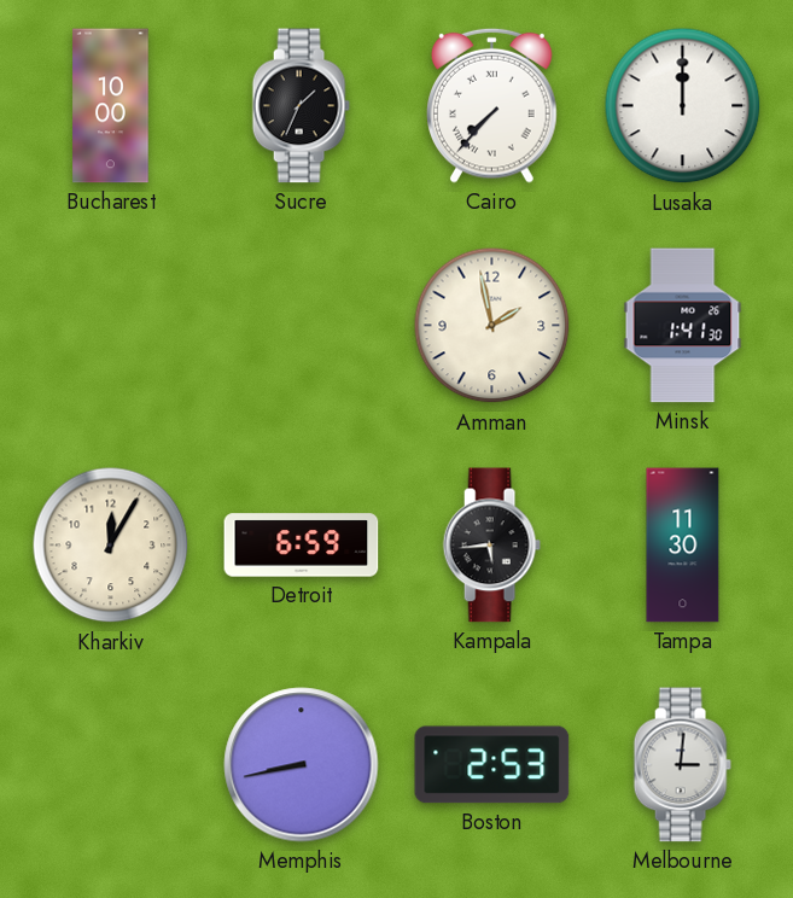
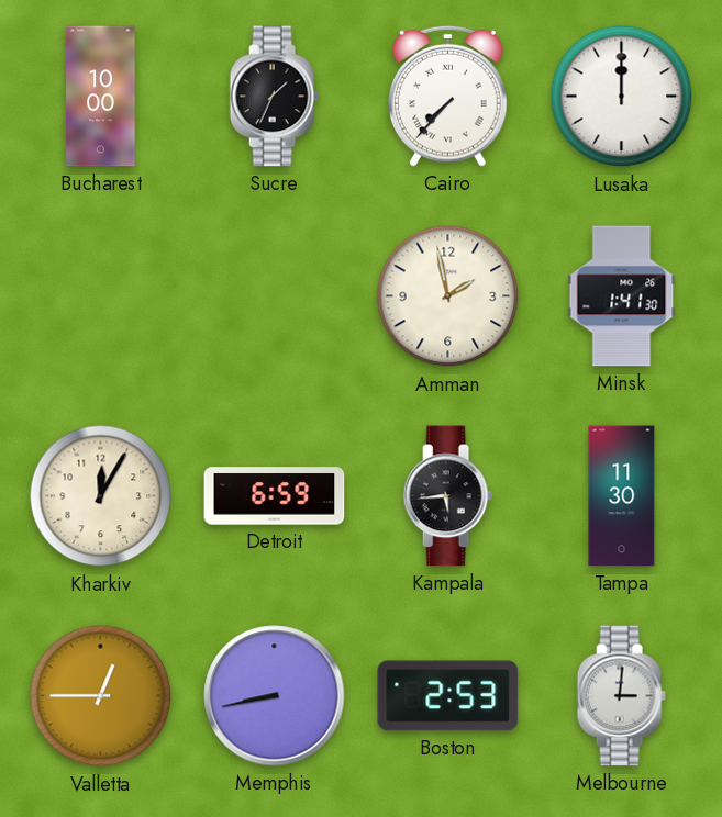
Valletta: none -> 12:45 (101, 696)
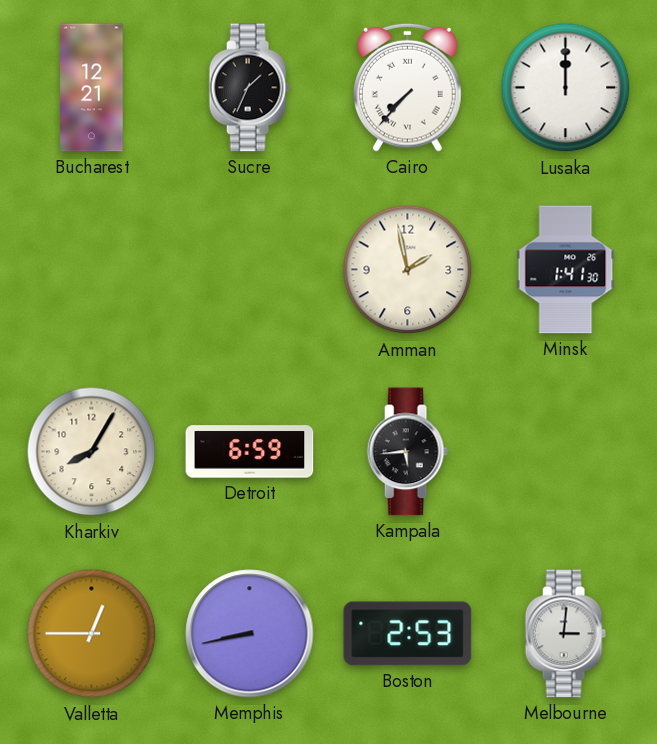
Bucharest: 10:00 -> 12:21 (92, 88)
Kharkiv: 12:05 -> 8:05 (92, 452)
Tampa: 11:30 -> none (622, 496)
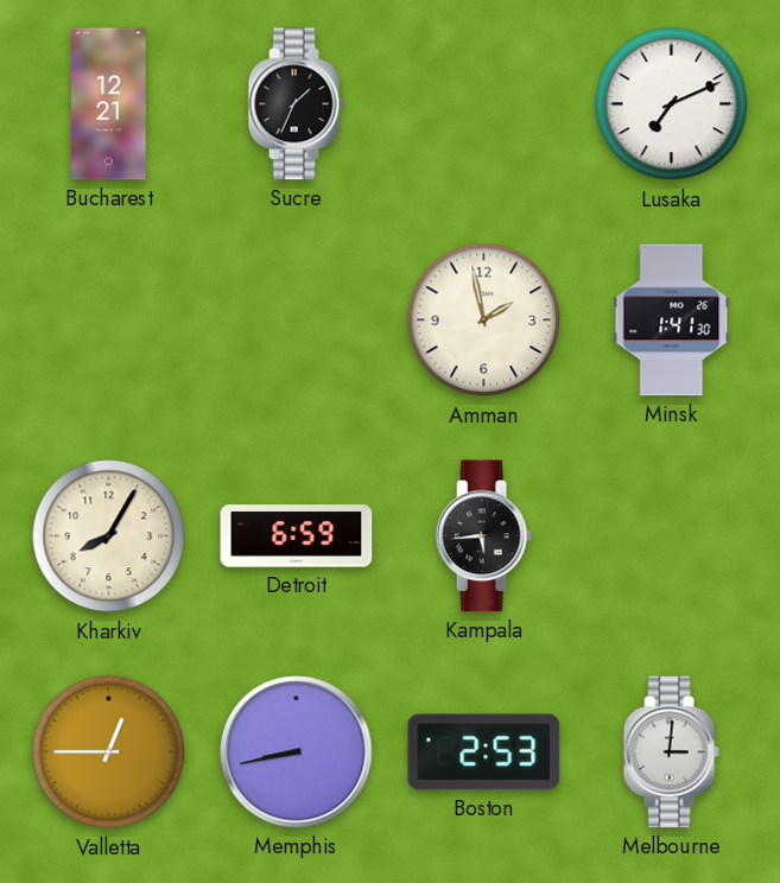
Cairo: 7:37 -> none (408, 87)
Lusaka: 12:00 -> 7:11 (672, 104)
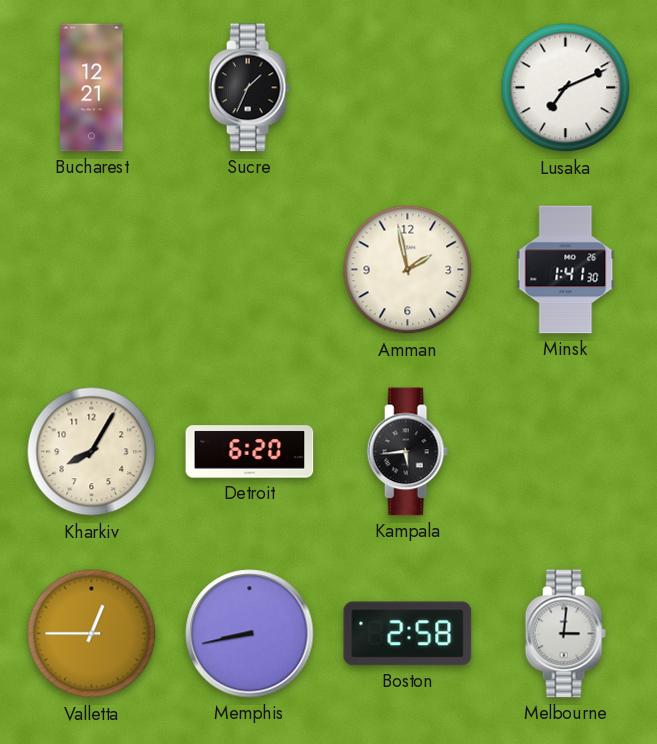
Detroit: 6:59 -> 6:20 (250, 452)
Boston: 2:53 -> 2:58 (408, 634)
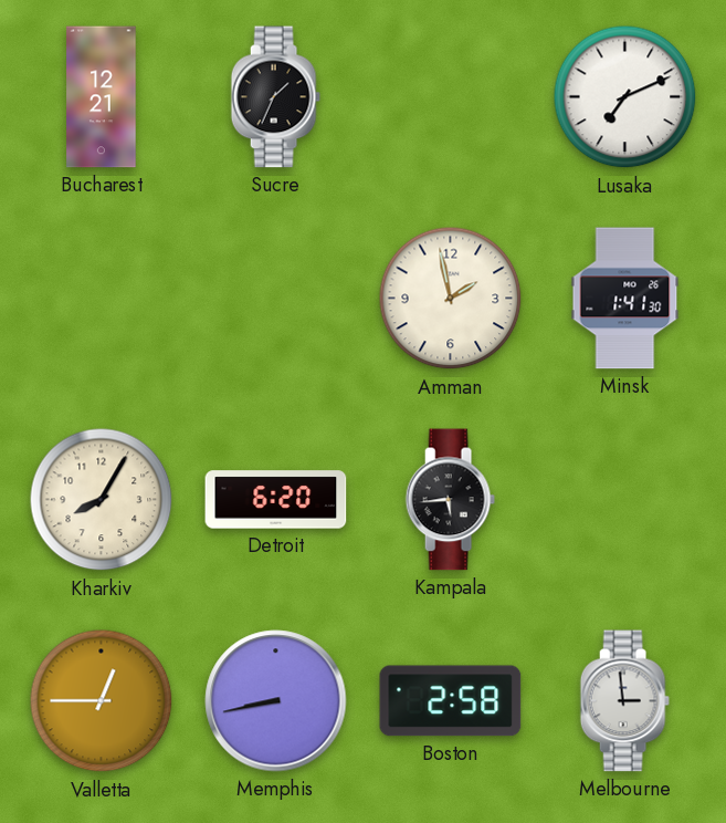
Melbourne: 3:01 -> 2:59 (624, 701)
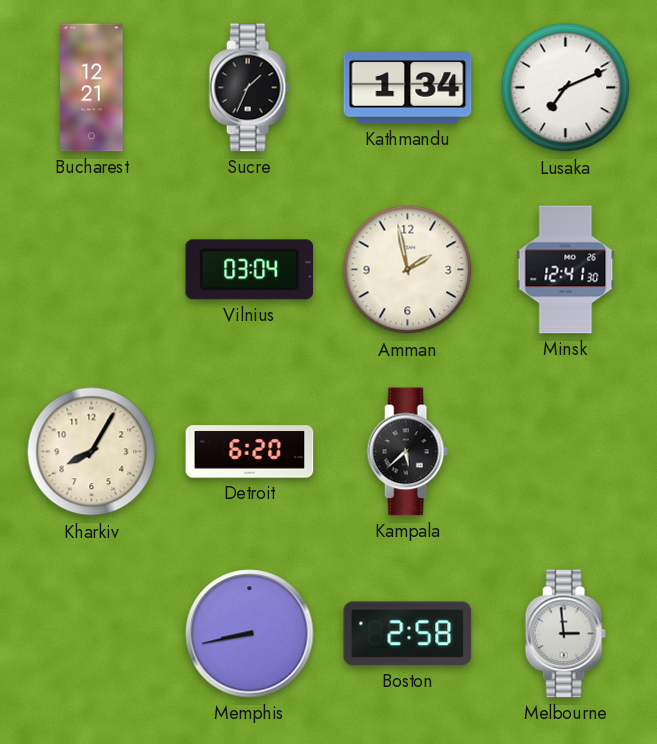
Kathmandu: none -> 1:34 (408, 88)
Vilnius: none -> 03:04 (250, 270)
Minsk: 1:41 -> 12:41 (566, 270)
Kampala: 5:44 -> 5:38 (407, 452)
Valletta: 12:45 -> none (102, 701)
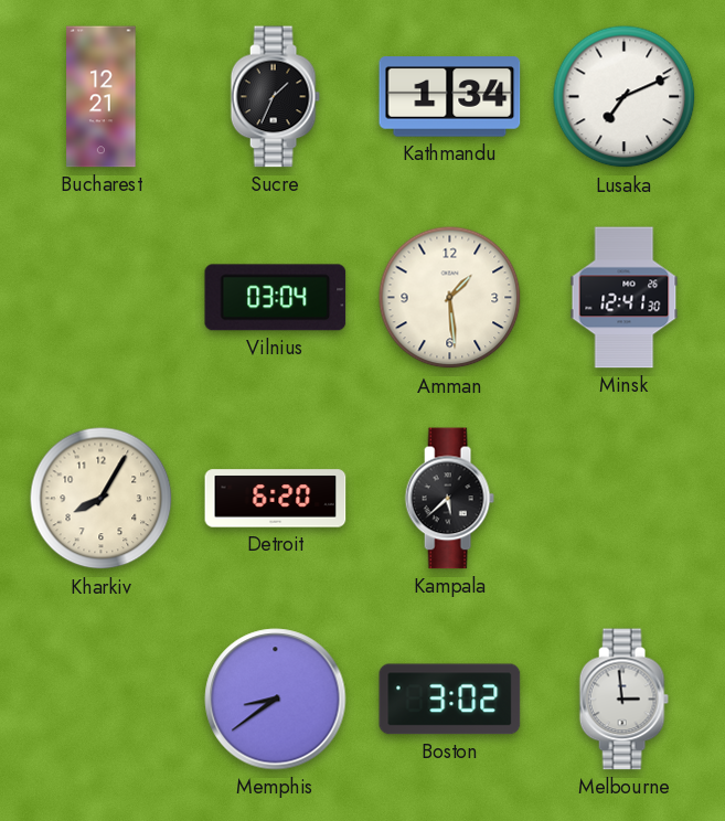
Amman: 1:58 -> 1:29 (450, 298)
Memphis: 8:43 -> 8:39 (276, 700)
Boston: 2:58 -> 3:02 (450, 700)
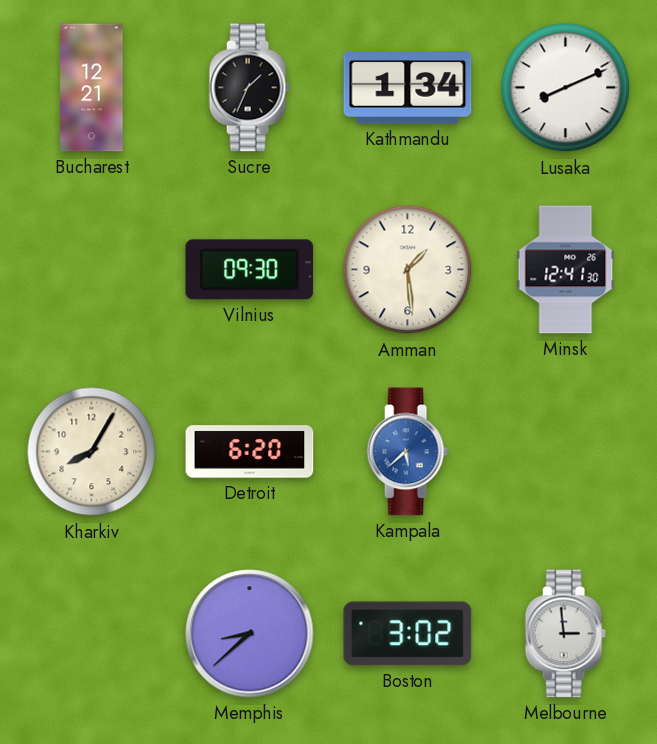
Lusaka: 7:11 -> 8:11 (566, 88)
Vilnius: 03:04 -> 09:30 (250, 270)
Kampala dial: black -> blue (407, 452)
Memphis: 8:39 -> 8:38 (250, 634)
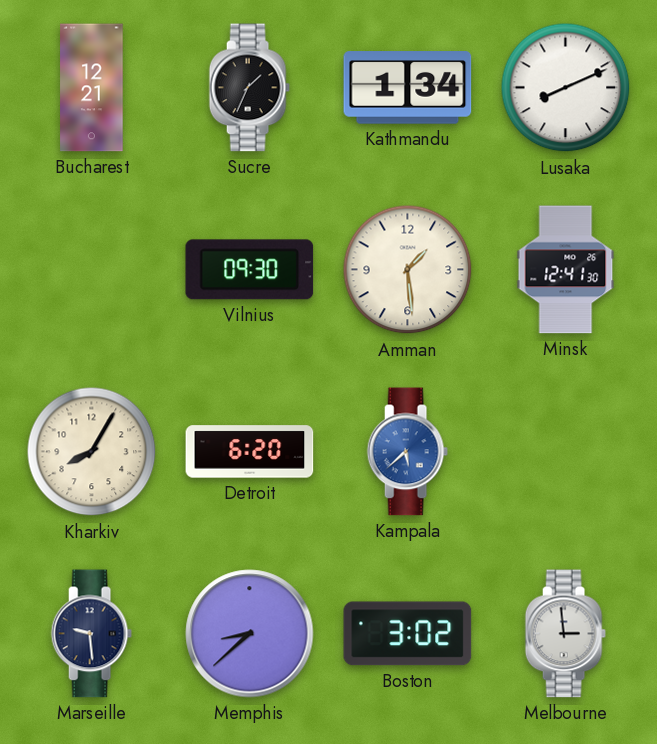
Marseille: none -> 9:29 (91, 634)
